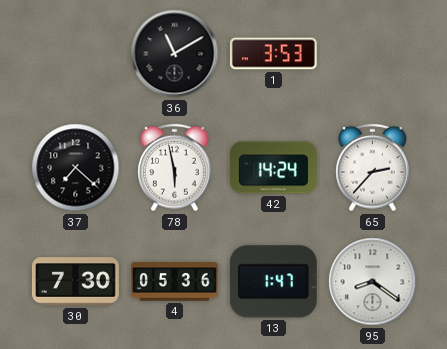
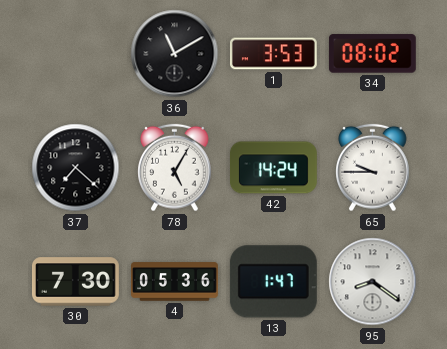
34: none -> 08:02 (372, 54)
78: 5:58 -> 5:05 (175, 168)
65: 2:37 -> 9:45 (373, 168)
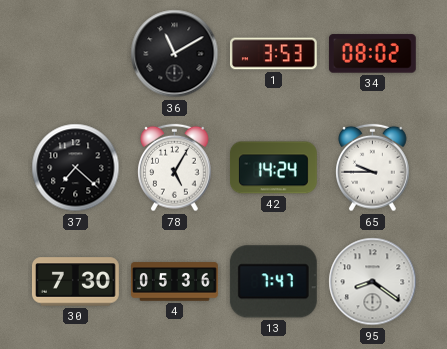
13: 1:47 -> 7:47 (273, 282)
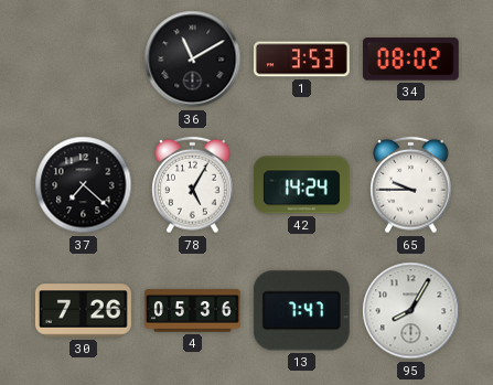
30: 7:30 -> 7:26 (83, 311)
95: 8:21 -> 8:05 (411, 311)
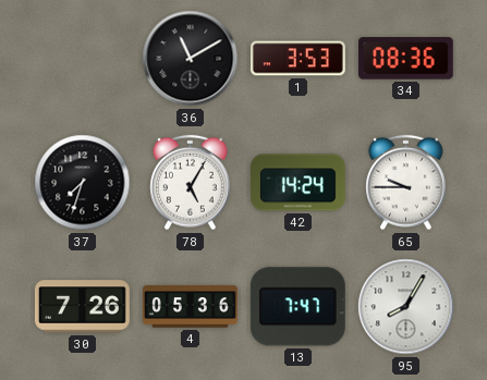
34: 08:02 -> 08:36 (405, 59)
37: 7:22 -> 7:33 (83, 183)
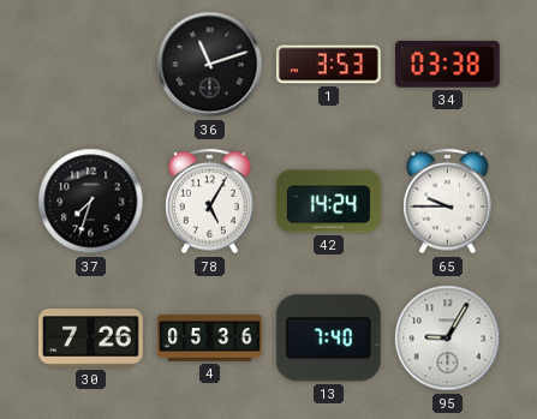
36: 11:10 -> 11:12 (210, 65)
34: 08:36 -> 03:38 (447, 65)
13: 7:47 -> 7:40 (328, 339)
95: 8:05 -> 9:05 (448, 339)
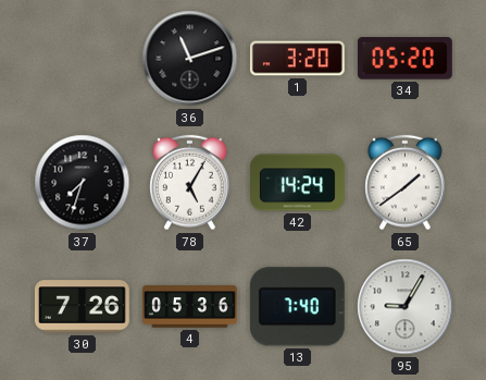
1: 3:53 -> 3:20 (297, 59)
34: 03:38 -> 05:20 (404, 59)
65: 9:45 -> 1:39 (406, 183)
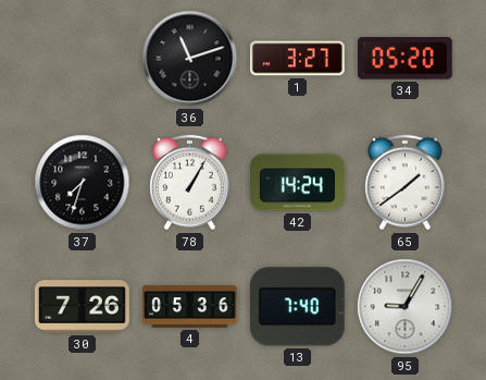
1: 3:20 -> 3:27 (297, 59)
78: 5:05 -> 1:05 (190, 183)
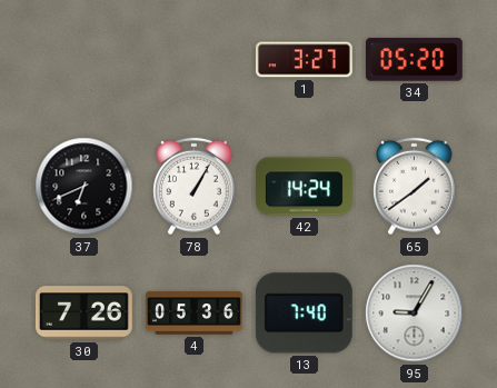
36: 11:12 -> none (190, 59)
37: 7:33 -> 6:41 (85, 187)
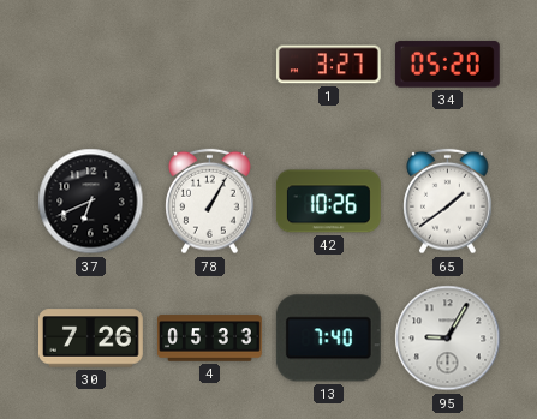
42: 14:24 -> 10:26 (328, 202)
4: 05:36 -> 05:33 (210, 339)
